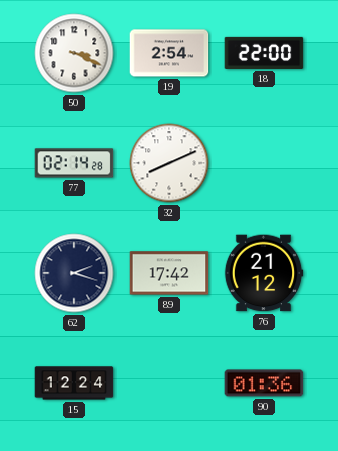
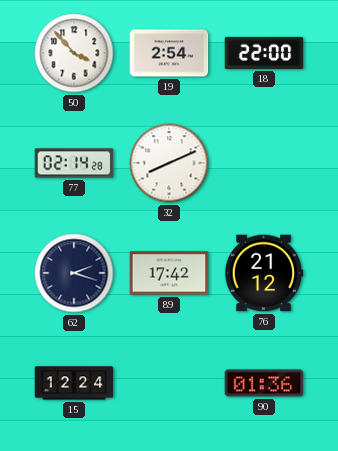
50: 3:19 -> 3:53 (74, 53)
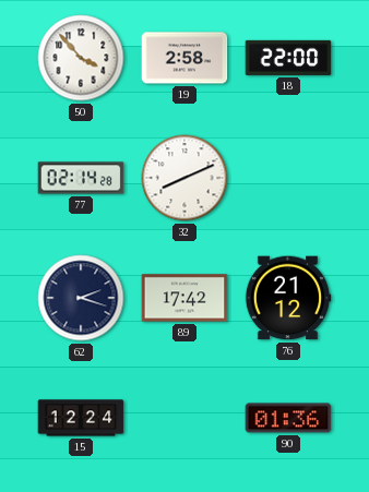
19: 2:54 -> 2:58 (184, 58)
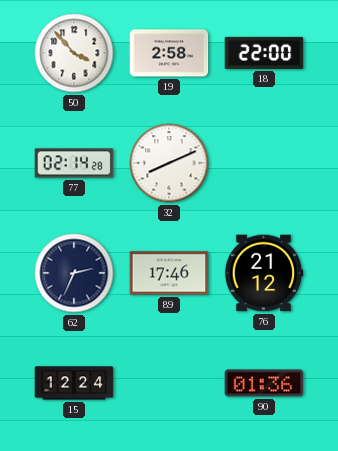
62: 2:18 -> 2:34 (74, 273)
89: 17:42 -> 17:46 (169, 273)
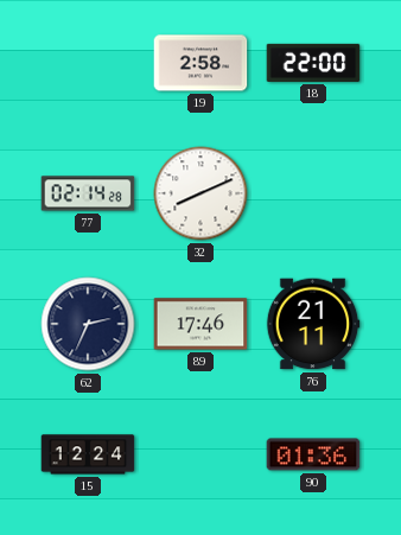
50: 3:53 -> none (74, 53)
76: 21:12 -> 21:11 (313, 324)
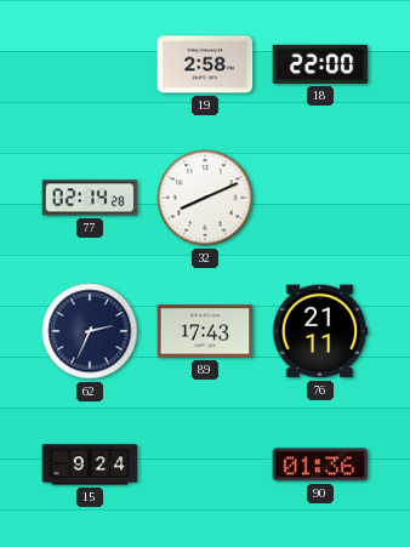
89: 17:46 -> 17:43 (205, 331)
15: 12:24 -> 9:24 (90, 465)
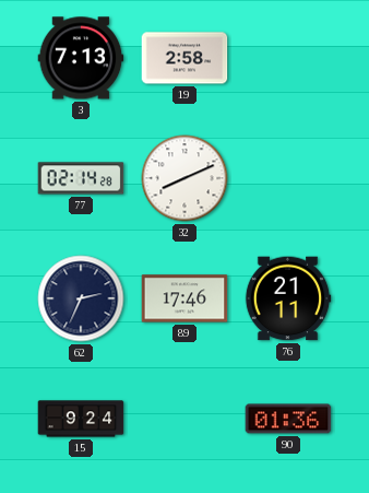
3: none -> 7:13 (81, 58)
18: 22:00 -> none (320, 64)
89: 17:43 -> 17:46 (184, 298)
